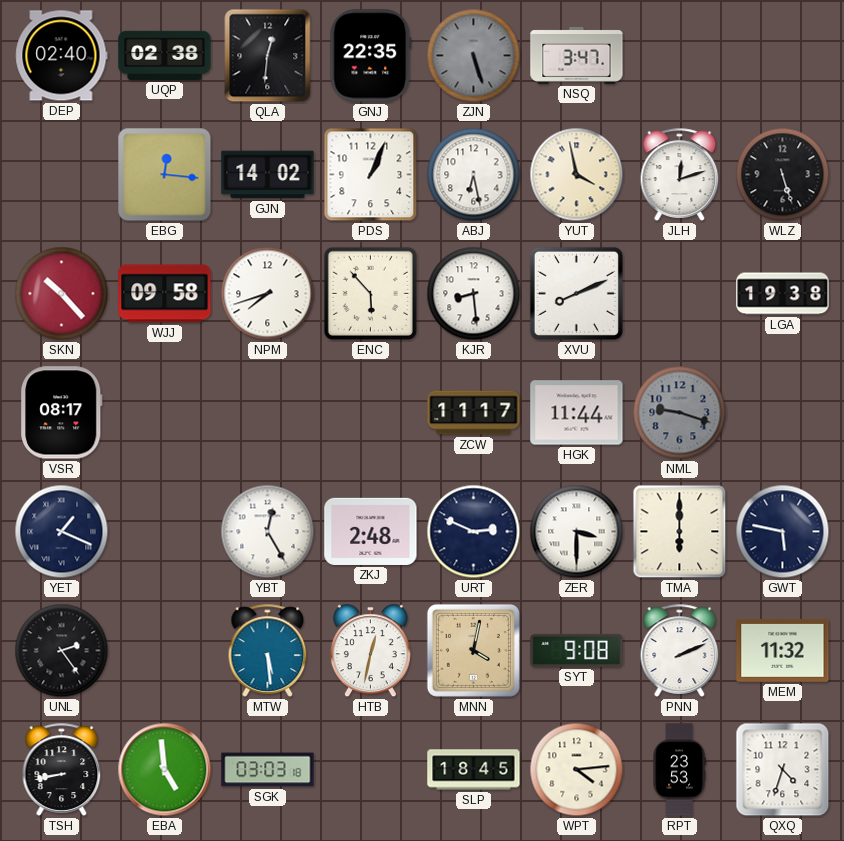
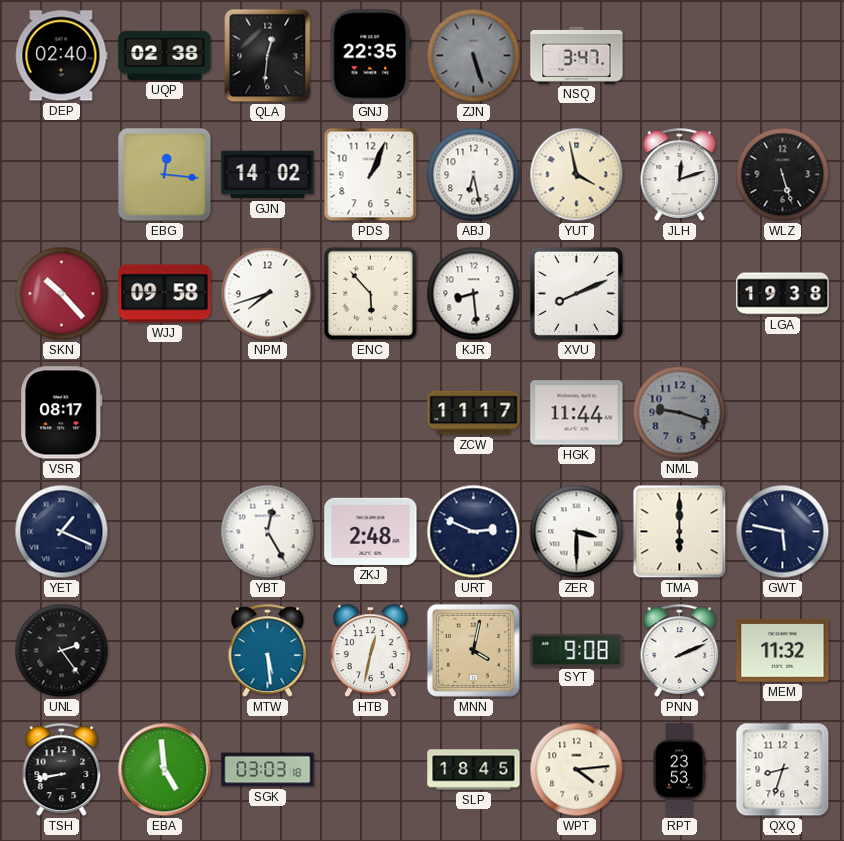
QXQ: 4:33 -> 8:33 (783, 770)
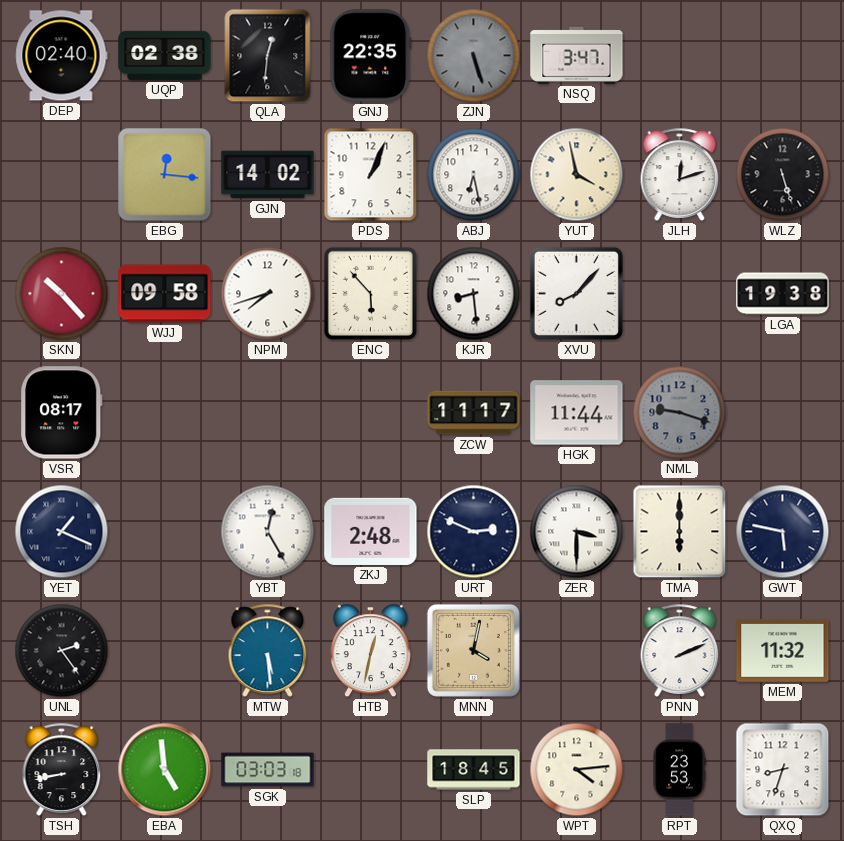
XVU: 8:11 -> 8:07 (576, 293)
SYT: 9:08 -> none (577, 650)
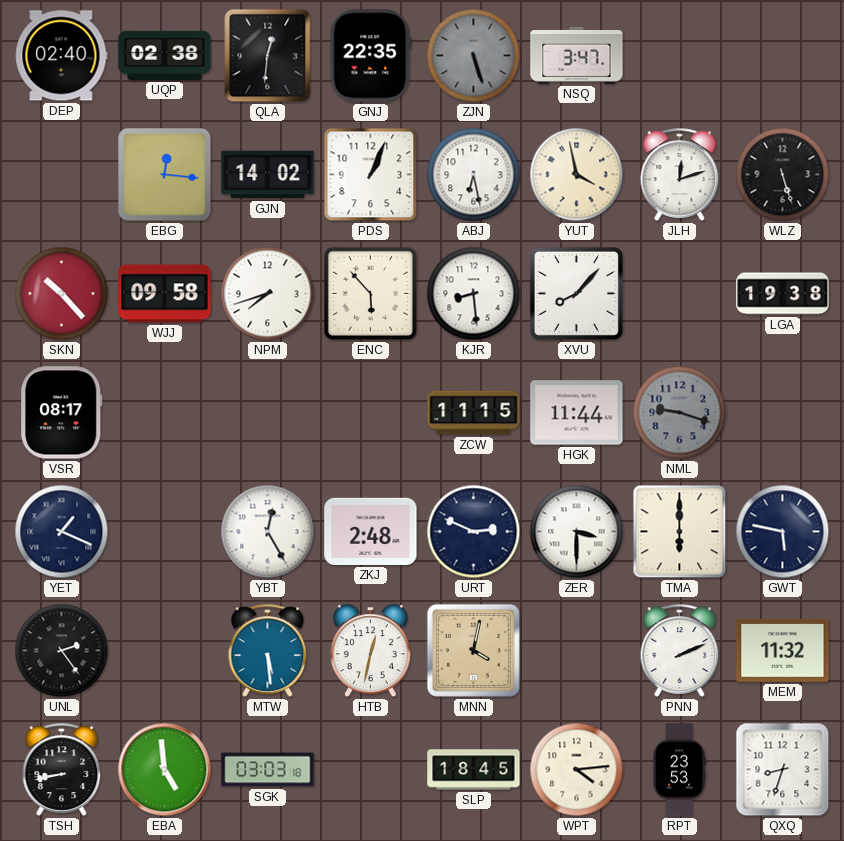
ZCW: 11:17 -> 11:15 (474, 413)
